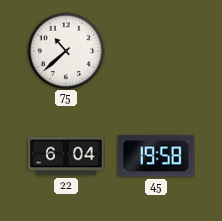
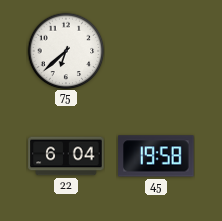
75: 10:38 -> 6:38 (66, 51)
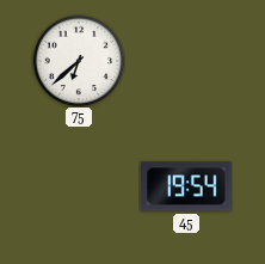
22: 6:04 -> none (66, 156)
45: 19:58 -> 19:54 (186, 186)
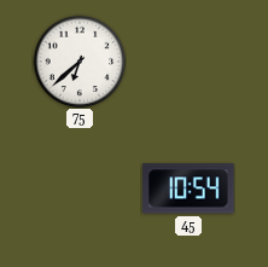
45: 19:54 -> 10:54 (188, 188)
